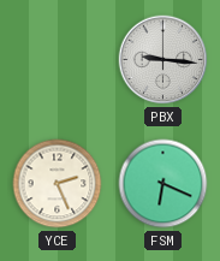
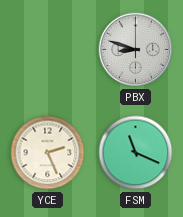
PBX: 9:16 -> 8:48 (136, 50)
FSM: 6:19 -> 11:19 (136, 153)
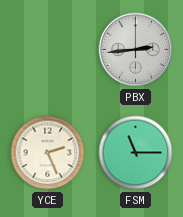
PBX: 8:48 -> 2:44 (136, 50)
FSM: 11:19 -> 11:15 (136, 153)
